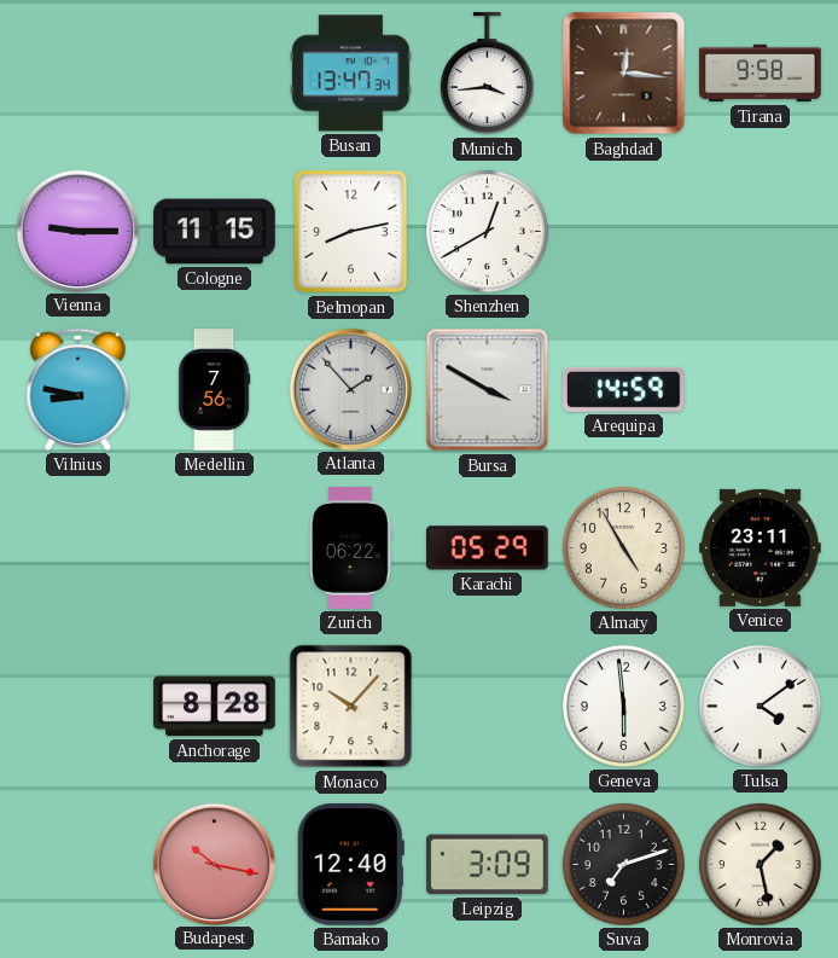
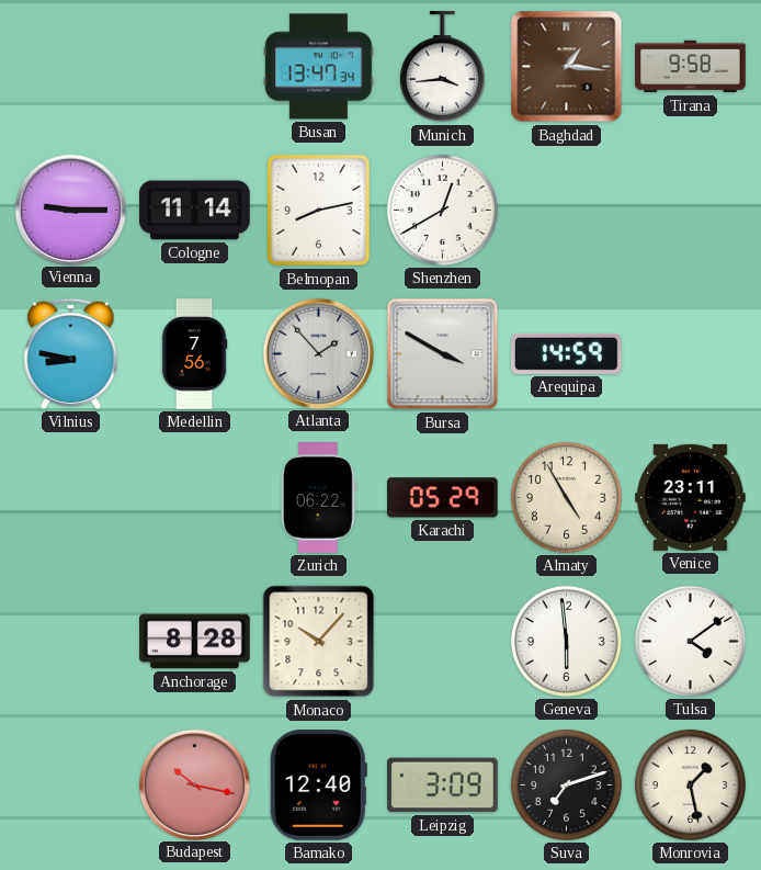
Baghdad: 12:16 -> 1:16 (567, 67)
Cologne: 11:15 -> 11:14 (195, 211)
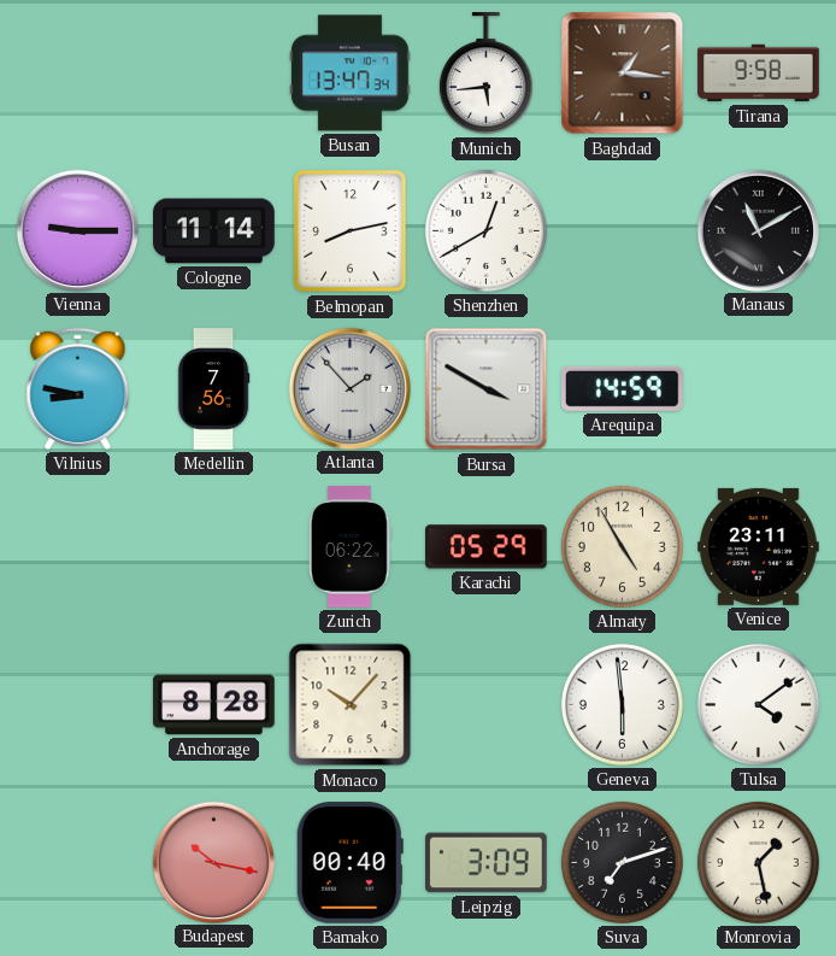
Munich: 3:44 -> 5:44 (485, 74)
Manaus: none -> 11:10 (758, 230)
Bamako: 12:40 -> 00:40 (349, 863)
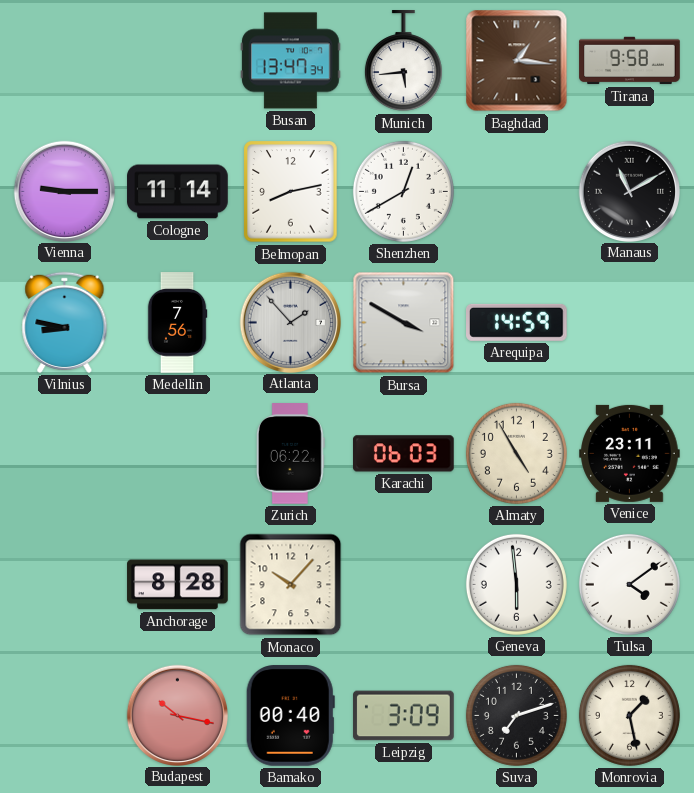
Karachi: 05:29 -> 06:03 (404, 454)
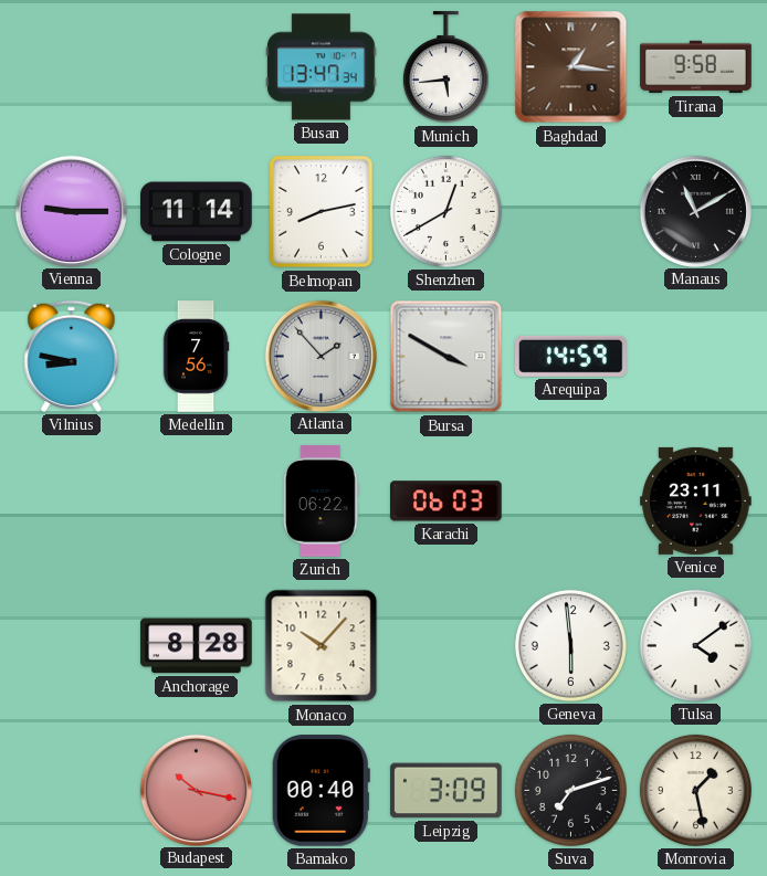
Almaty: 4:55 -> none (516, 453)
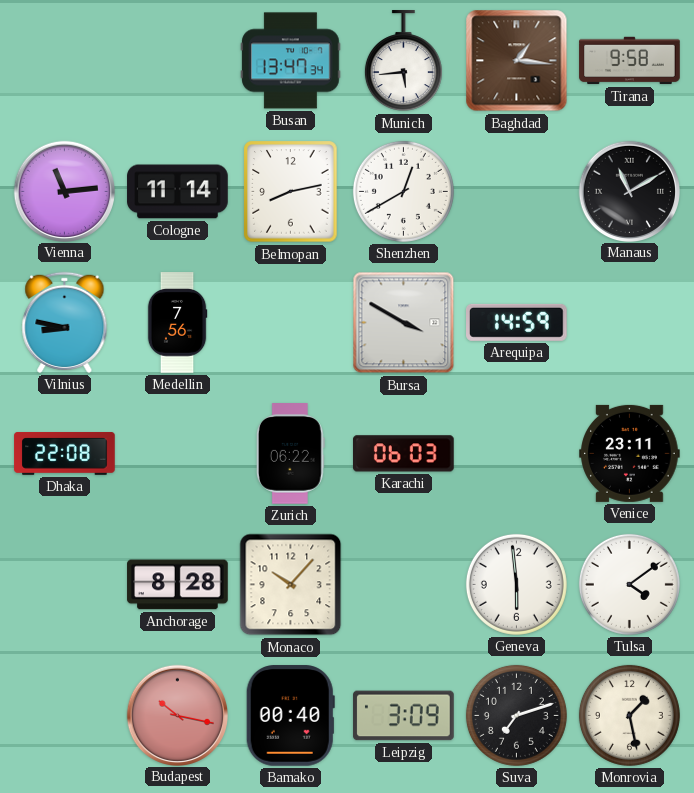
Vienna: 9:15 -> 11:14 (64, 191)
Atlanta: 1:53 -> none (321, 356)
Dhaka: none -> 22:08 (65, 454)
